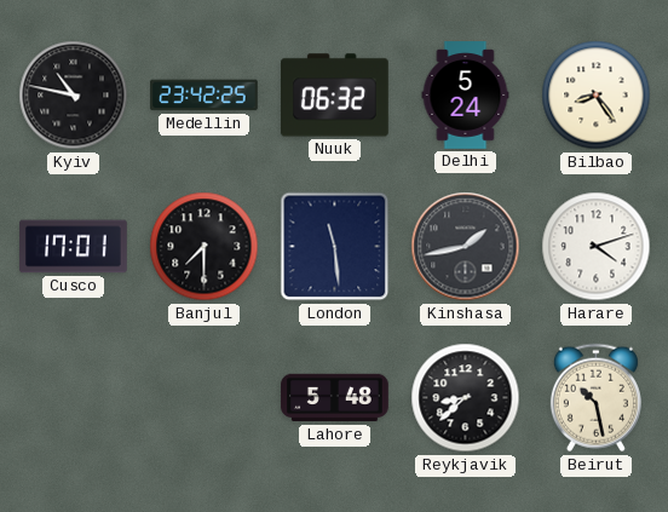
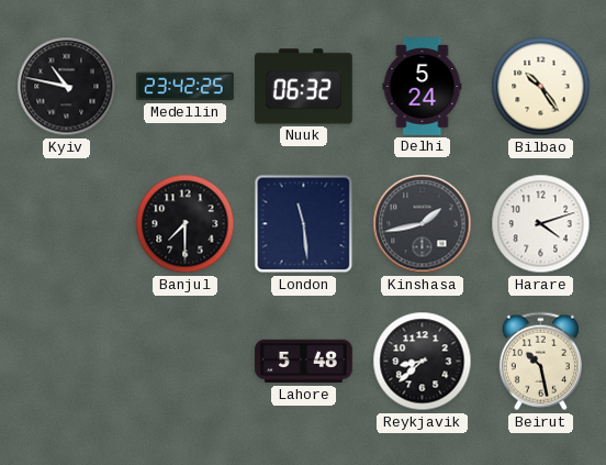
Bilbao: 8:24 -> 10:24 (541, 87)
Cusco: 17:01 -> none (74, 247)
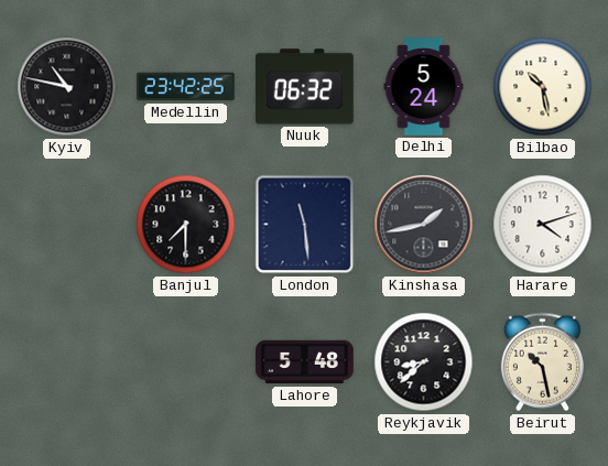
Bilbao: 10:24 -> 10:28 (543, 87)
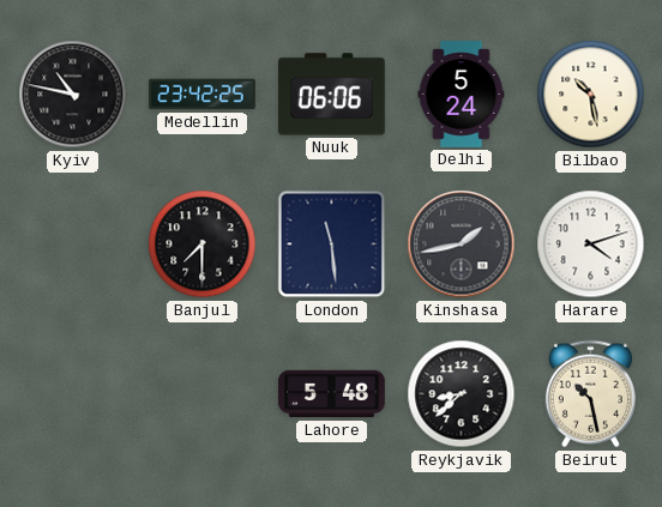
Nuuk: 06:32 -> 06:06 (332, 95)
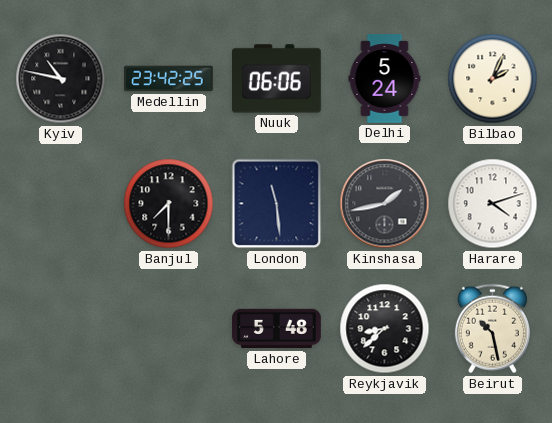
Bilbao: 10:28 -> 2:04 (493, 79)
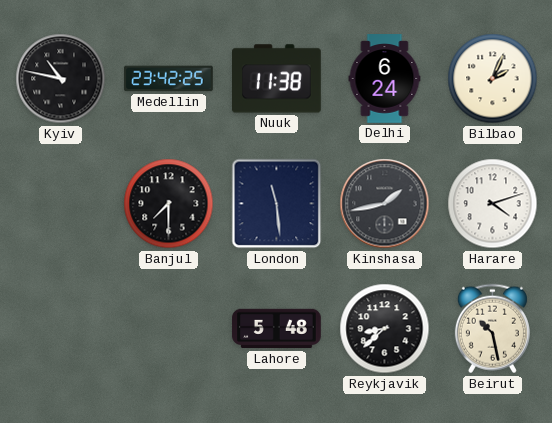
Nuuk: 06:06 -> 11:38 (277, 79)
Delhi: 5:24 -> 6:24 (385, 79)
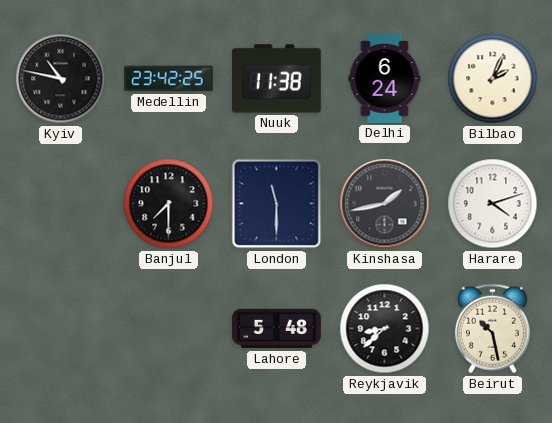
London: 11:29 -> 11:30 (277, 204)
